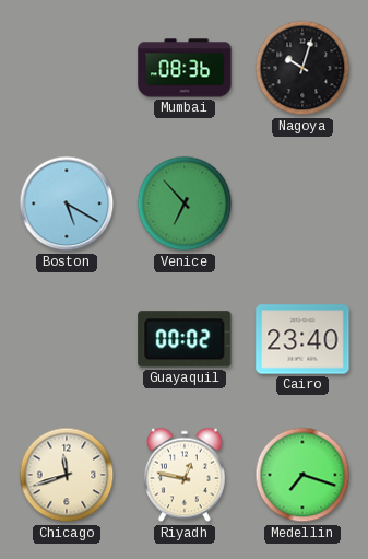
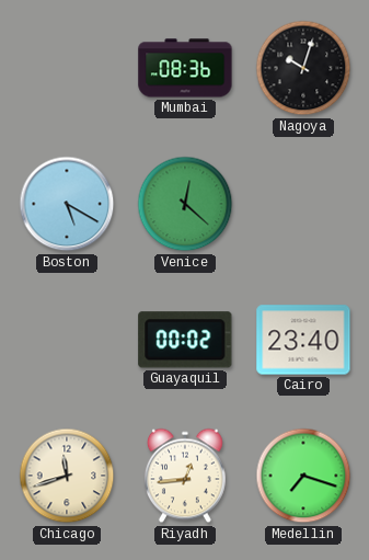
Venice: 6:53 -> 12:22 (185, 204)
Riyadh: 12:47 -> 12:44 (185, 476)
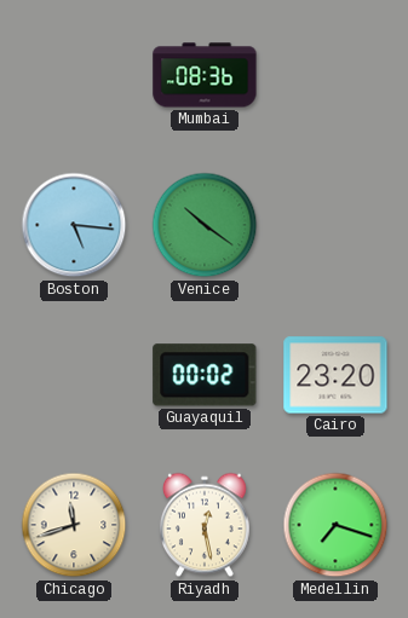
Nagoya: 10:03 -> none (303, 68)
Boston: 5:20 -> 5:16 (74, 225)
Venice: 12:22 -> 10:21 (205, 225)
Cairo: 23:40 -> 23:20 (335, 375)
Riyadh: 12:44 -> 12:28 (205, 525)
